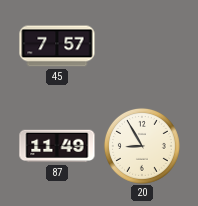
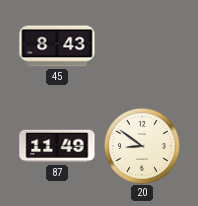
45: 7:57 -> 8:43 (57, 46)
20: 8:55 -> 8:51 (142, 146)
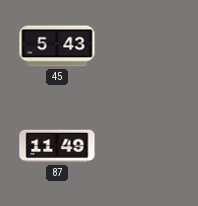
45: 8:43 -> 5:43 (57, 46)
20: 8:51 -> none (142, 146)
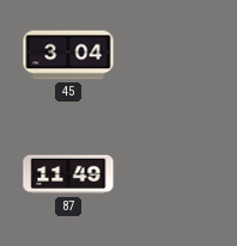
45: 5:43 -> 3:04 (68, 55)
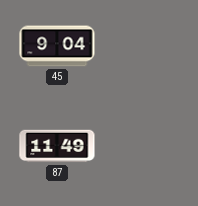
45: 3:04 -> 9:04 (57, 46)
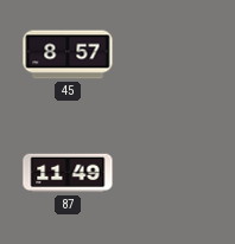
45: 9:04 -> 8:57 (68, 54)
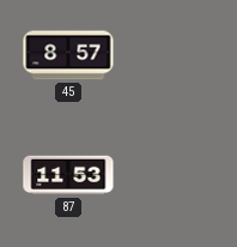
87: 11:49 -> 11:53 (68, 175)
